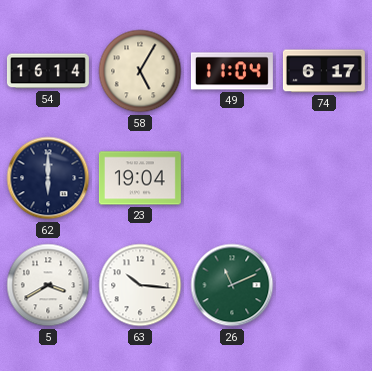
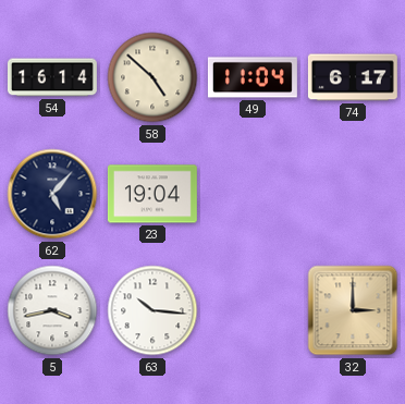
58: 5:05 -> 4:52 (152, 77)
62: 6:00 -> 5:07 (52, 194)
5: 3:40 -> 3:43 (52, 310)
26: 11:11 -> none (232, 285)
32: none -> 3:00 (353, 310)
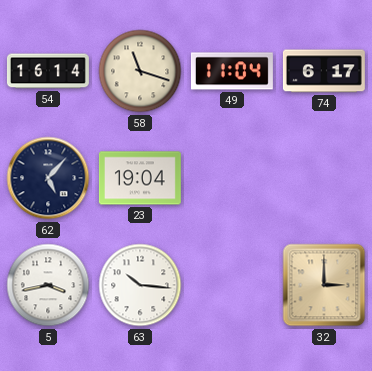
58: 4:52 -> 11:18 (140, 71)
